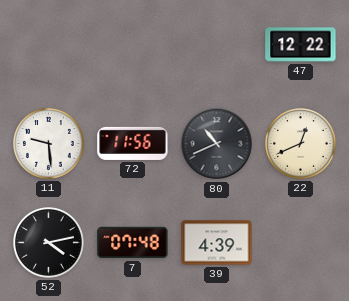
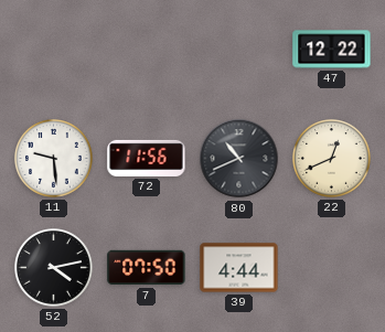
7: 07:48 -> 07:50 (147, 268)
39: 4:39 -> 4:44 (239, 268)
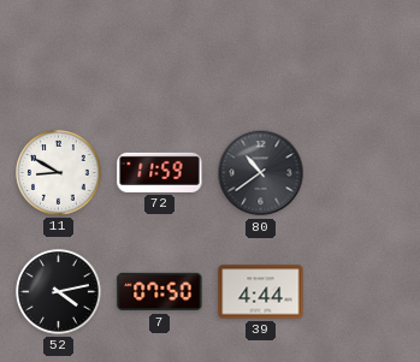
47: 12:22 -> none (332, 50)
11: 9:29 -> 8:50 (59, 173)
72: 11:56 -> 11:59 (160, 172)
80: 10:41 -> 10:39 (261, 173)
22: 12:41 -> none (332, 159)
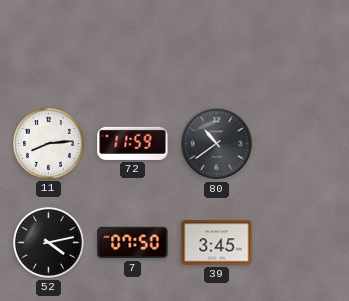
11: 8:50 -> 8:14 (49, 144)
39: 4:44 -> 3:45 (217, 243)
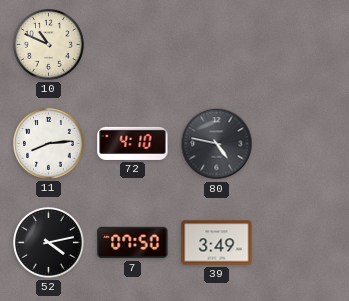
10: none -> 10:49 (49, 45)
72: 11:59 -> 4:10 (133, 143)
80: 10:39 -> 4:47 (217, 144)
39: 3:45 -> 3:49 (217, 243)
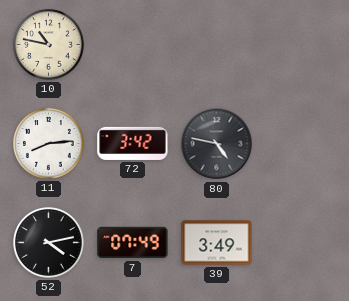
10: 10:49 -> 10:47 (49, 45)
72: 4:10 -> 3:42 (133, 143)
7: 07:50 -> 07:49 (133, 243)
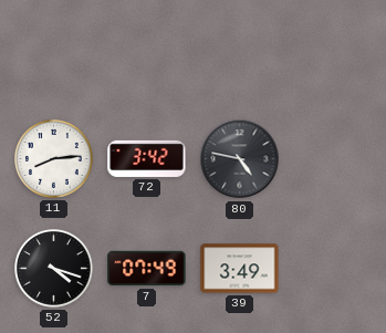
10: 10:47 -> none (49, 45)
52: 4:13 -> 4:18 (54, 269)
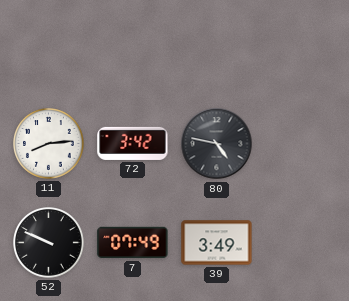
52: 4:18 -> 9:49 (49, 243)
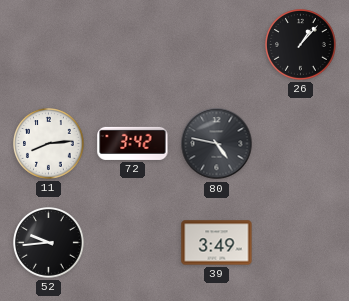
26: none -> 1:07 (301, 45)
52: 9:49 -> 9:44 (49, 243)
7: 07:49 -> none (133, 243)
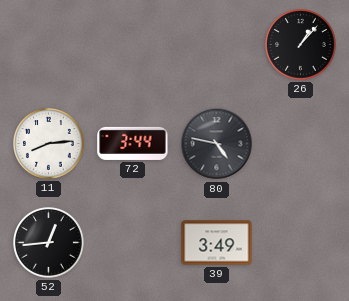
72: 3:42 -> 3:44 (133, 143)
52: 9:44 -> 12:44 (49, 243)
